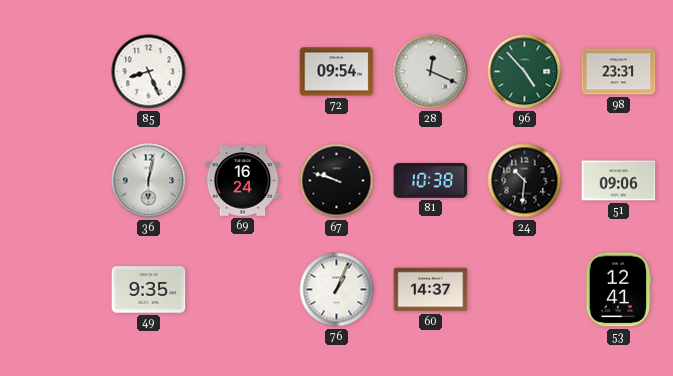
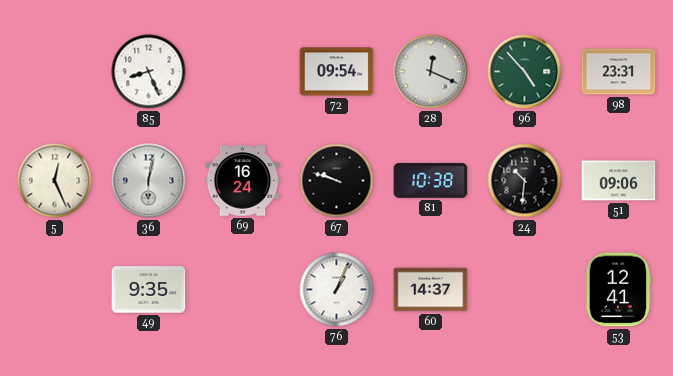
5: none -> 12:26 (55, 181)
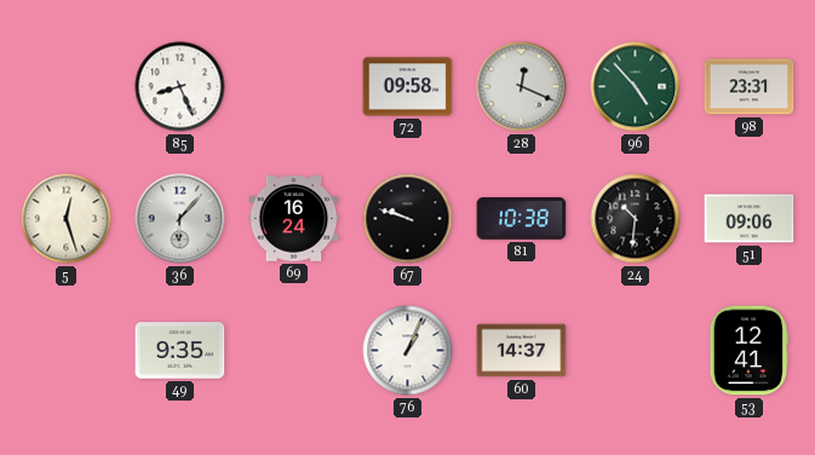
72: 09:54 -> 09:58 (408, 87)
5: 12:26 -> 12:27 (67, 219)
36: 6:02 -> 6:07 (180, 219)
